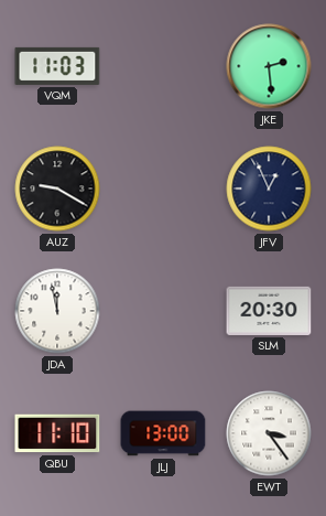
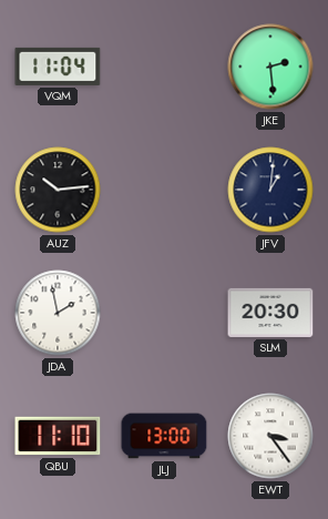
VQM: 11:03 -> 11:04 (58, 67)
AUZ: 9:20 -> 10:14 (58, 190)
JFV: 12:56 -> 1:01 (270, 190)
JDA: 11:58 -> 1:58 (58, 313)
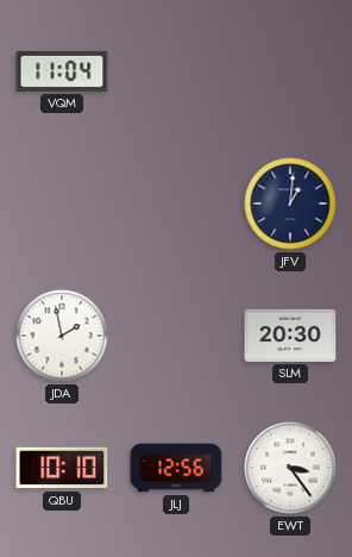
JKE: 2:29 -> none (270, 67)
AUZ: 10:14 -> none (58, 190)
QBU: 11:10 -> 10:10 (62, 468)
JLJ: 13:00 -> 12:56 (176, 468)
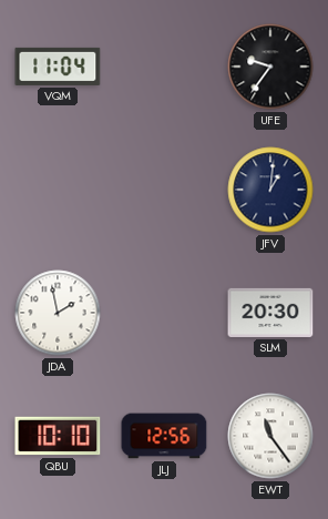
UFE: none -> 9:36 (270, 67)
EWT: 3:24 -> 11:24 (270, 436)
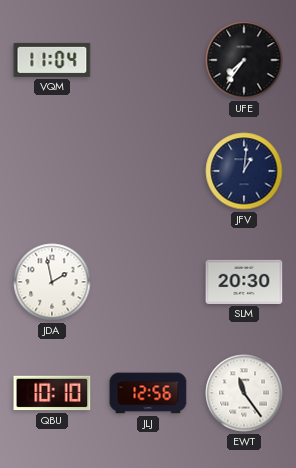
UFE: 9:36 -> 7:36 (244, 60)
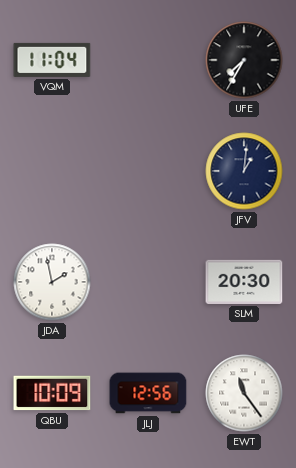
UFE: 7:36 -> 7:35 (244, 60)
QBU: 10:10 -> 10:09 (52, 393)
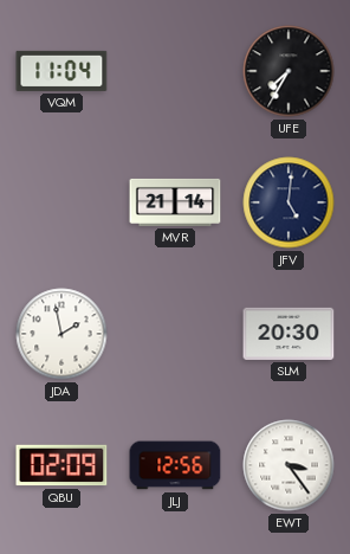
MVR: none -> 21:14 (175, 202)
JFV: 1:01 -> 5:01 (289, 202)
QBU: 10:09 -> 02:09 (61, 465)
EWT: 11:24 -> 3:24 (289, 465)
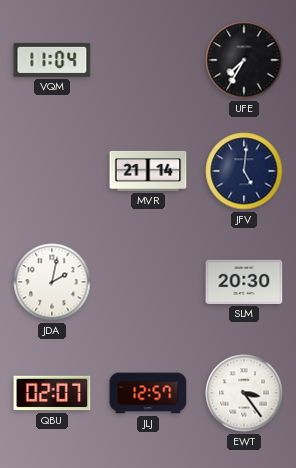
JDA: 1:58 -> 2:02 (52, 282)
QBU: 02:09 -> 02:07 (52, 393)
JLJ: 12:56 -> 12:57 (148, 393)
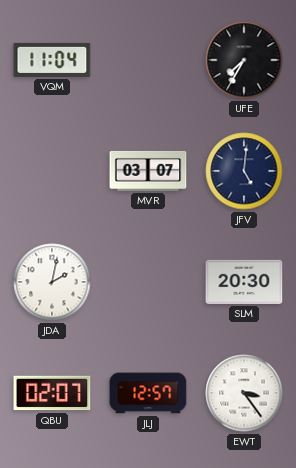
MVR: 21:14 -> 03:07 (148, 171)
